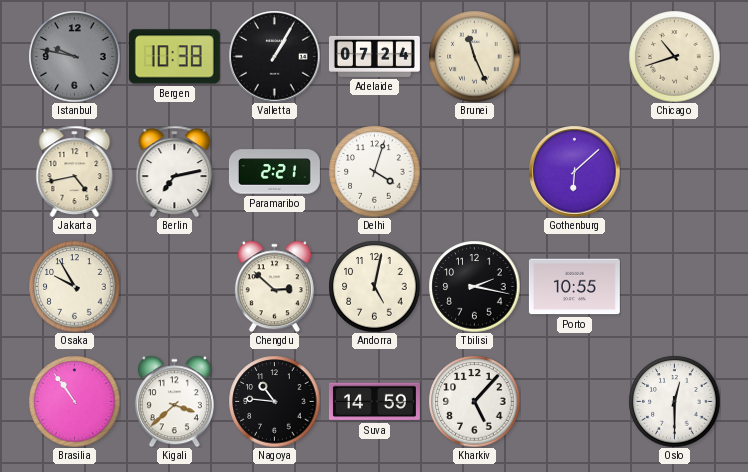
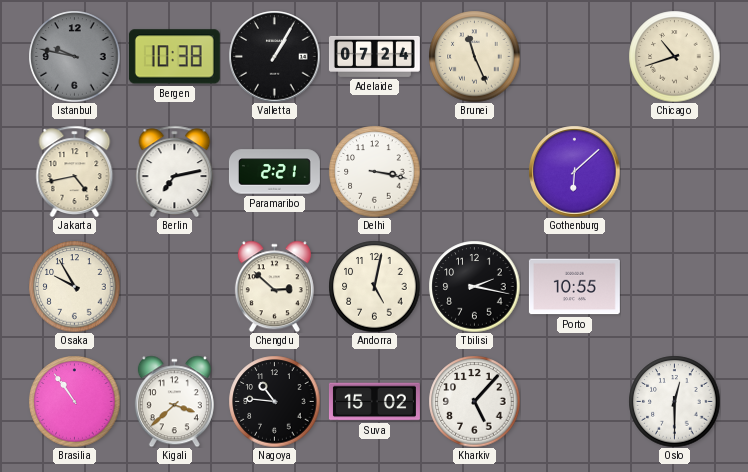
Delhi: 4:03 -> 3:17 (374, 171)
Suva: 14:59 -> 15:02 (374, 402)
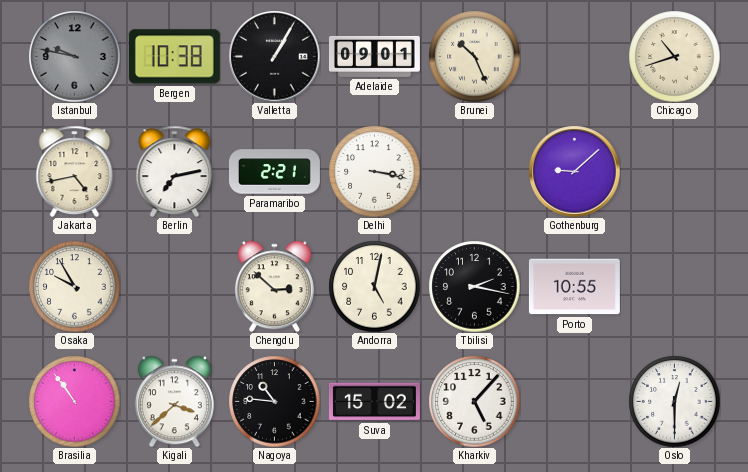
Adelaide: 07:24 -> 09:01 (374, 56)
Brunei: 11:26 -> 10:26 (474, 56)
Gothenburg: 6:08 -> 9:08 (574, 171)
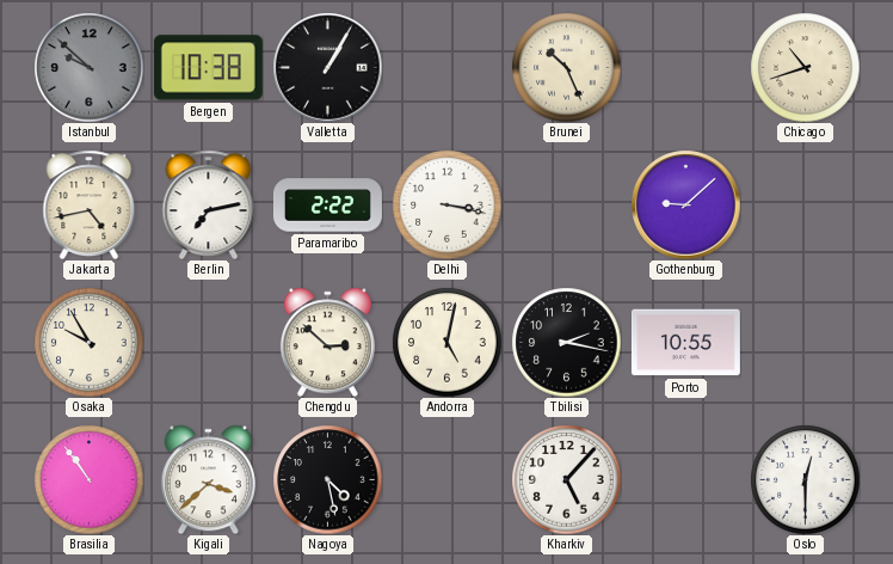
Istanbul: 9:47 -> 9:52 (88, 67)
Adelaide: 09:01 -> none (374, 56)
Paramaribo: 2:21 -> 2:22 (327, 206)
Nagoya: 10:46 -> 4:28 (327, 479)
Suva: 15:02 -> none (374, 402)
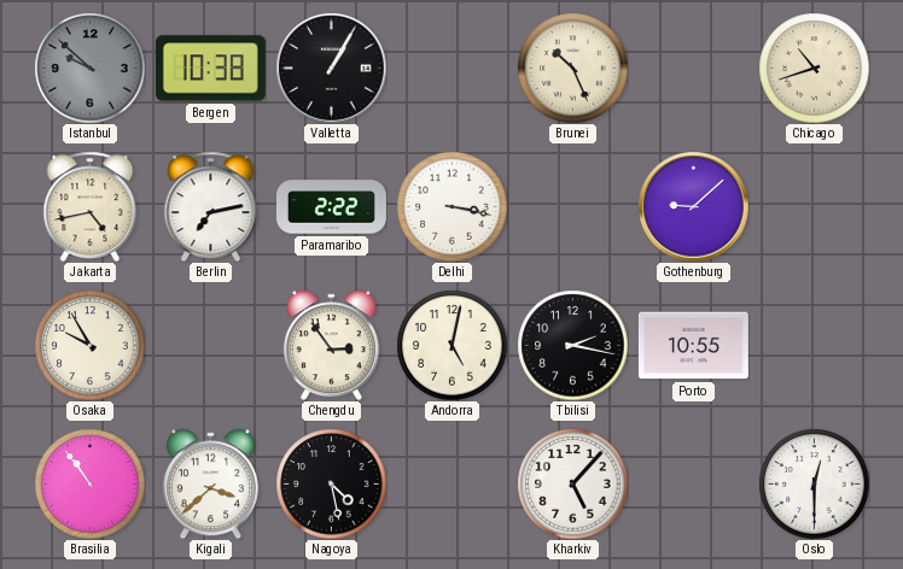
Chengdu: 2:52 -> 2:54 (331, 345)
